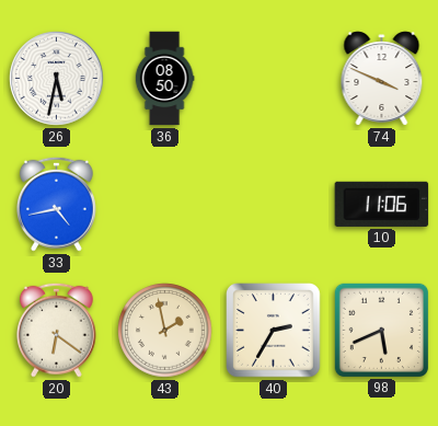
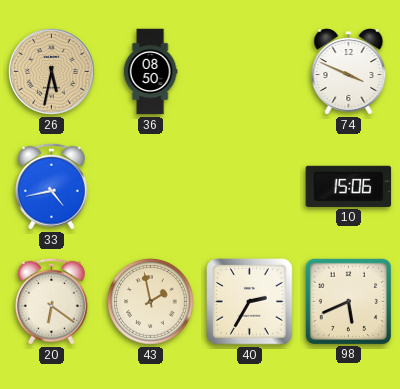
26 dial: white -> champagne (52, 72)
10: 11:06 -> 15:06 (349, 186)
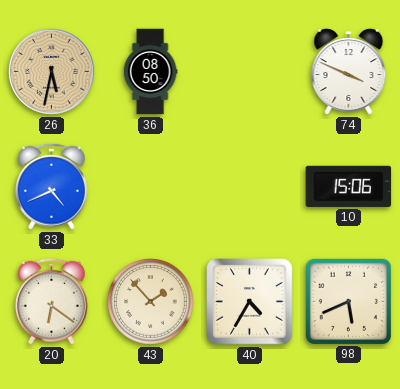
33: 4:43 -> 4:41 (51, 186)
43: 1:58 -> 1:53 (151, 302)
40: 2:35 -> 4:35 (250, 302)
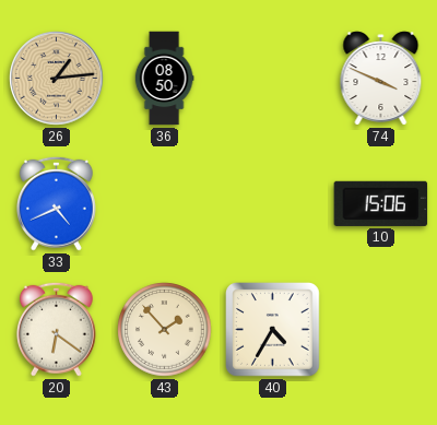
26: 5:32 -> 1:14 (57, 79)
98: 5:41 -> none (348, 301)
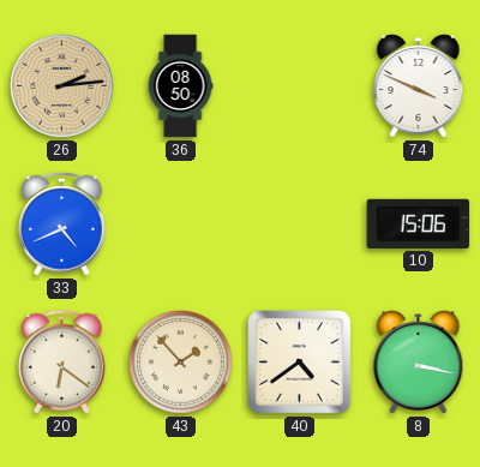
26: 1:14 -> 2:14 (62, 86)
40: 4:35 -> 4:39 (300, 363)
8: none -> 3:17 (419, 363)
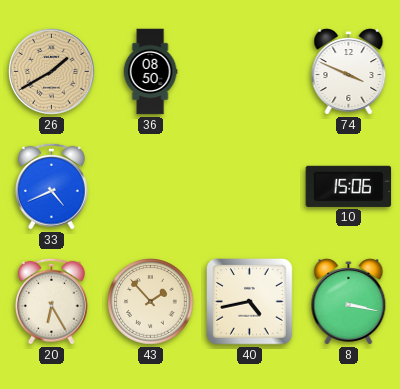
26: 2:14 -> 1:40 (52, 72)
20: 6:21 -> 6:25 (51, 301)
40: 4:39 -> 4:43 (250, 302)
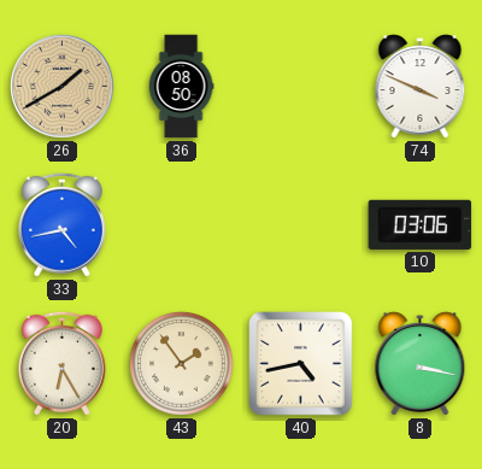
33: 4:41 -> 4:43 (61, 224)
10: 15:06 -> 03:06 (421, 224)
43: 1:53 -> 1:54 (182, 364)
